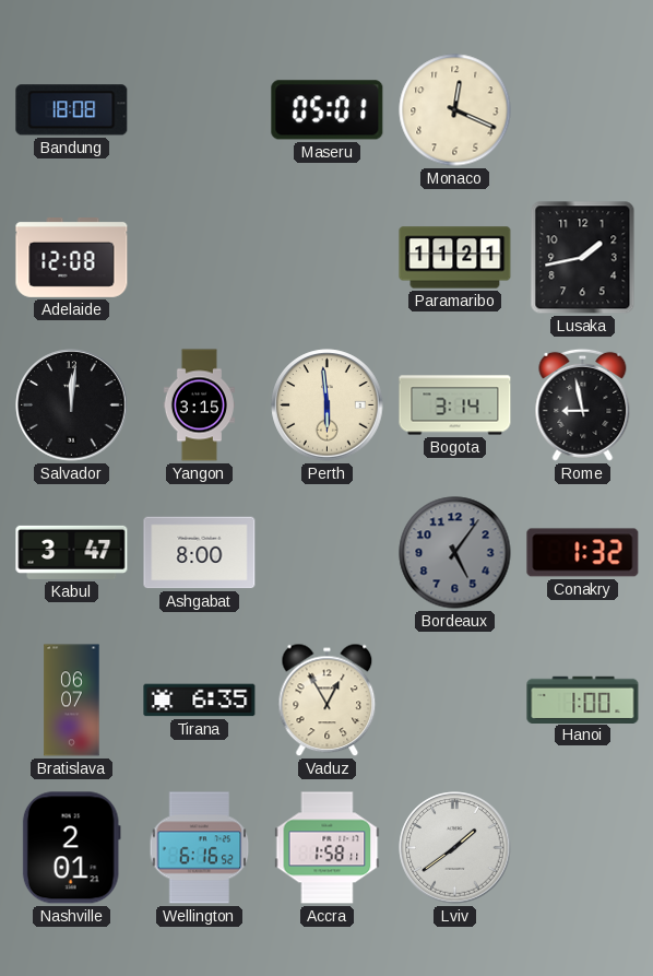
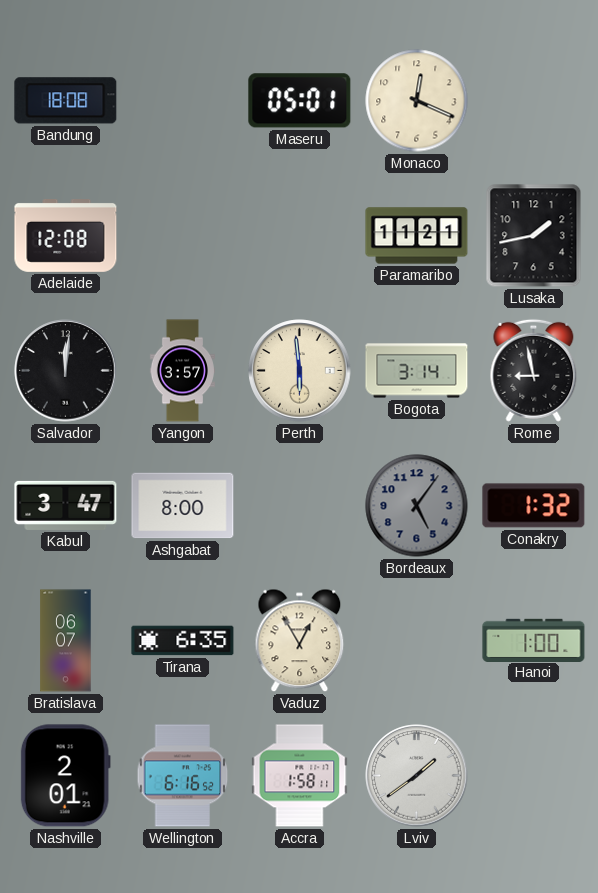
Yangon: 3:15 -> 3:57 (182, 371)
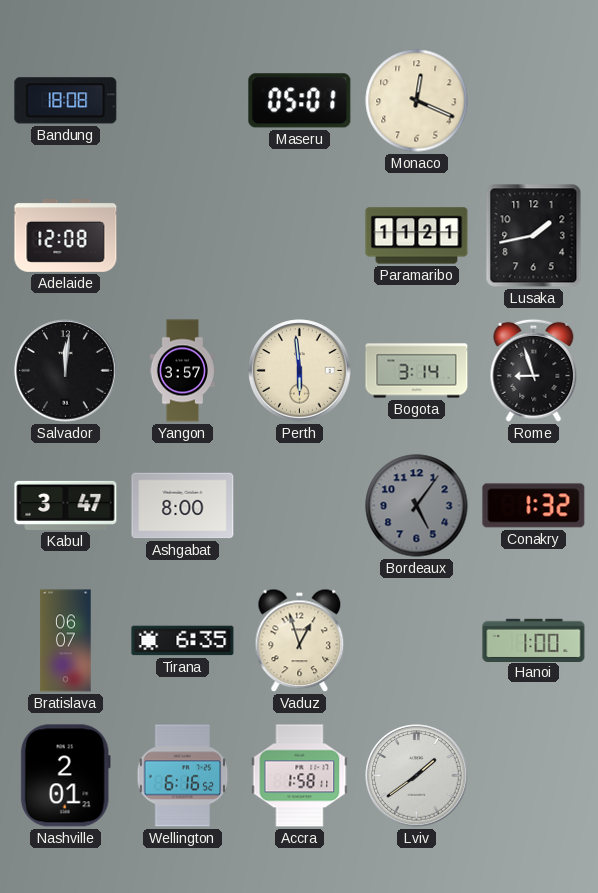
Rome: 8:58 -> 8:57 (534, 370)
Vaduz: 12:55 -> 12:57 (300, 641)
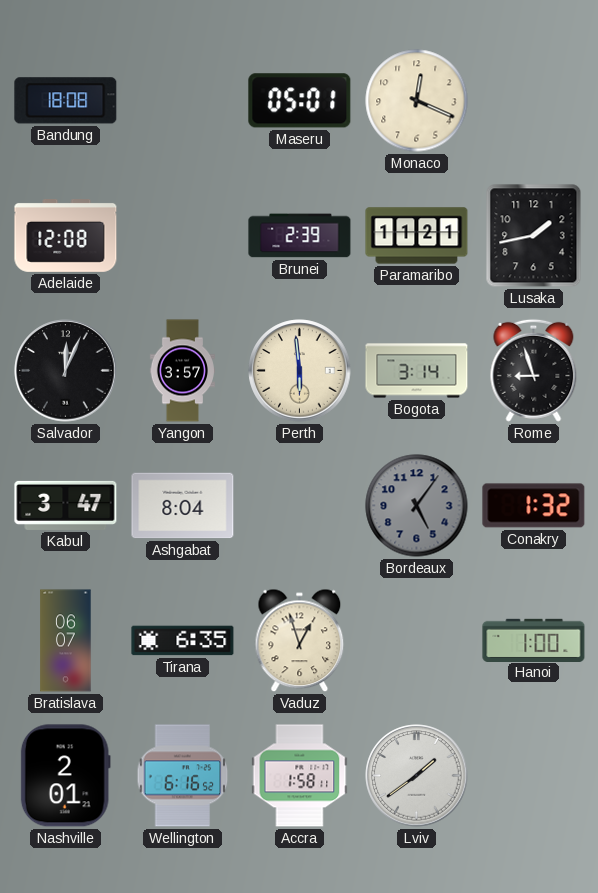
Brunei: none -> 2:39 (300, 236)
Salvador: 12:01 -> 12:04 (66, 371)
Ashgabat: 8:00 -> 8:04 (183, 506)
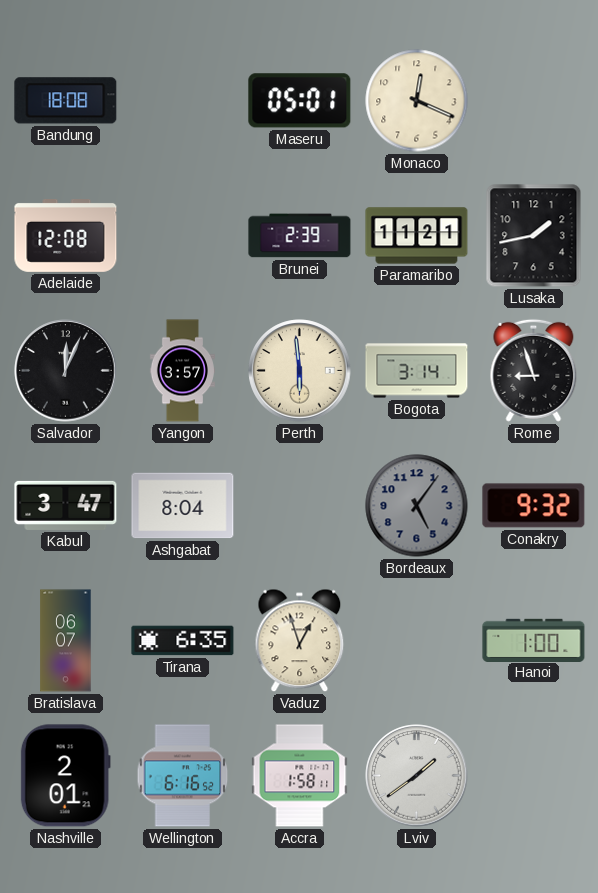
Conakry: 1:32 -> 9:32 (534, 506)
